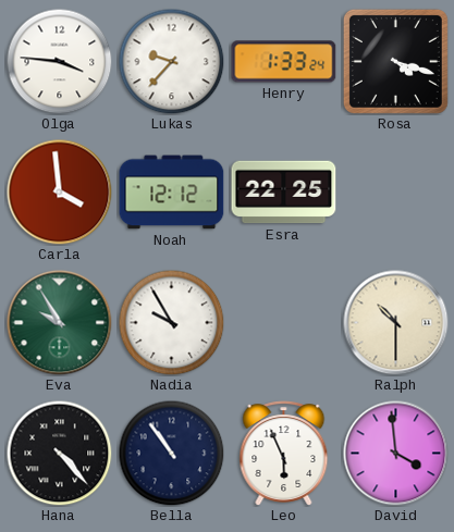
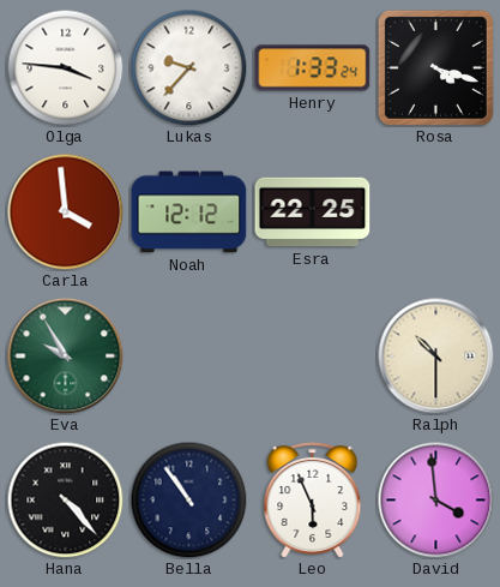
Nadia: 9:55 -> none (171, 322)
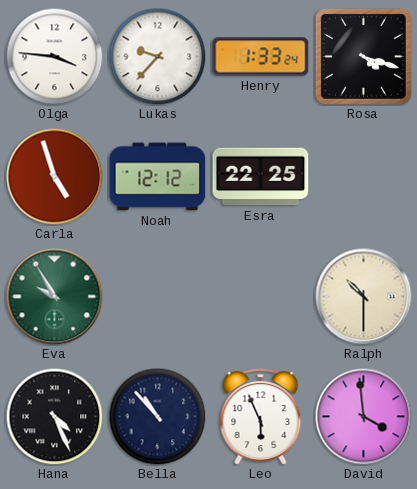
Carla: 3:59 -> 4:57 (55, 177)
Hana: 4:23 -> 4:26 (54, 416)
Bella: 10:54 -> 10:53 (157, 416)
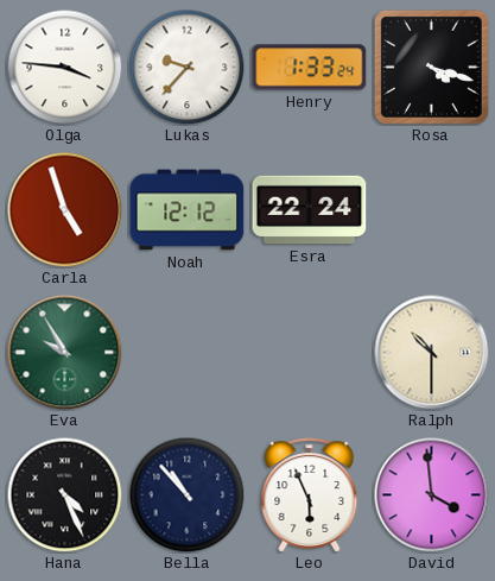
Esra: 22:25 -> 22:24 (310, 210)
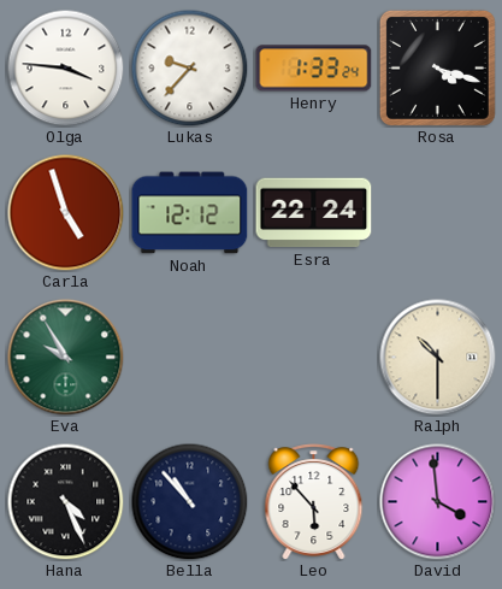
Leo: 5:56 -> 5:53 (314, 502)
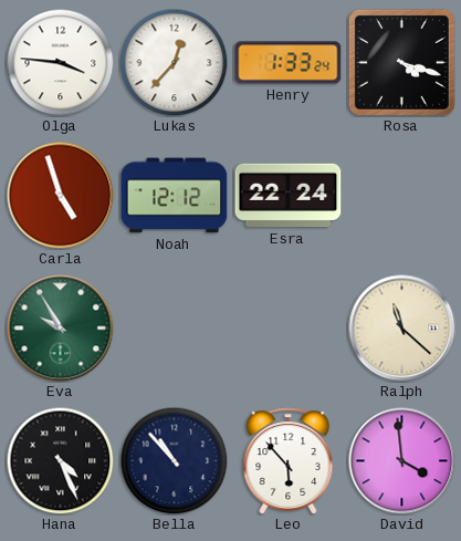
Lukas: 9:37 -> 12:37 (174, 62)
Ralph: 10:30 -> 11:22 (402, 329)
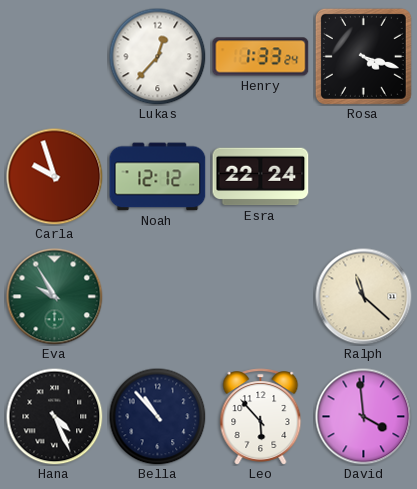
Olga: 3:46 -> none (60, 62)
Carla: 4:57 -> 9:57 (55, 177)
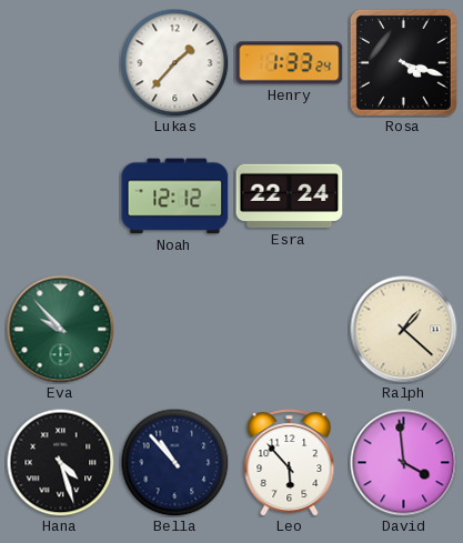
Lukas: 12:37 -> 1:37 (174, 62)
Carla: 9:57 -> none (55, 177)
Eva: 9:55 -> 9:53 (61, 330)
Ralph: 11:22 -> 1:22 (404, 330)
Hana: 4:26 -> 4:27 (60, 462)
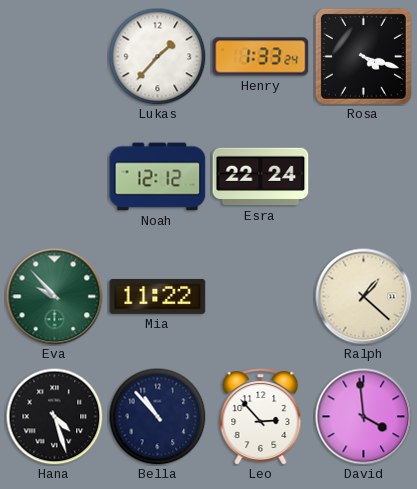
Mia: none -> 11:22 (158, 296)
Leo: 5:53 -> 2:53 (261, 417)
